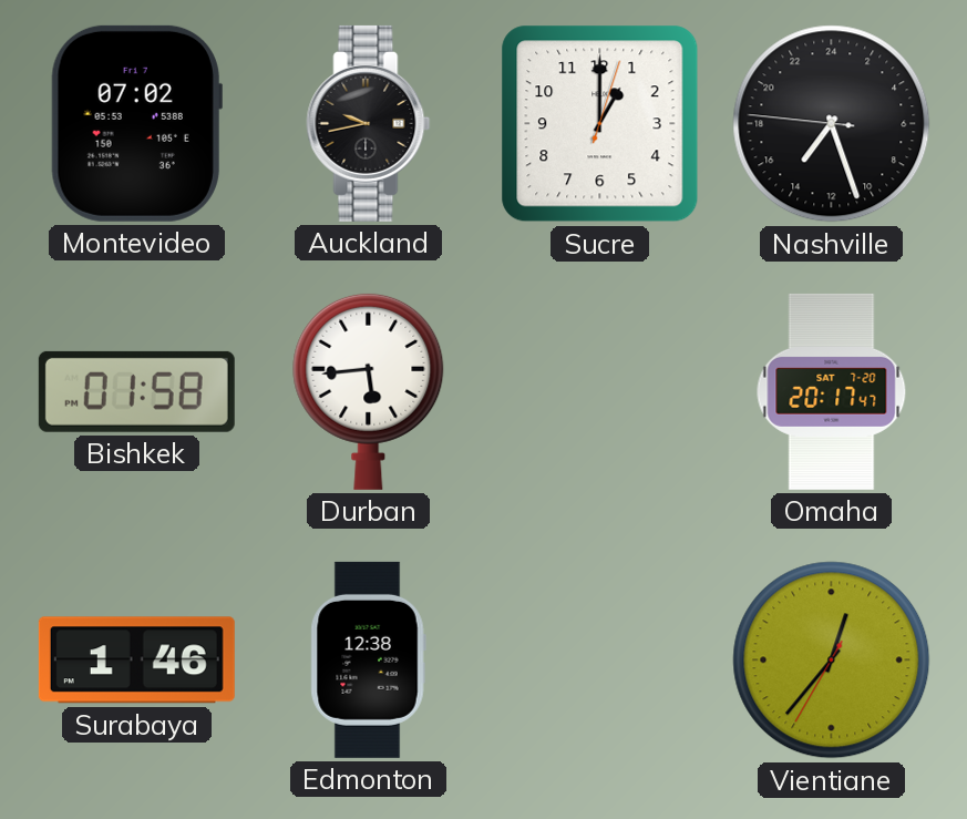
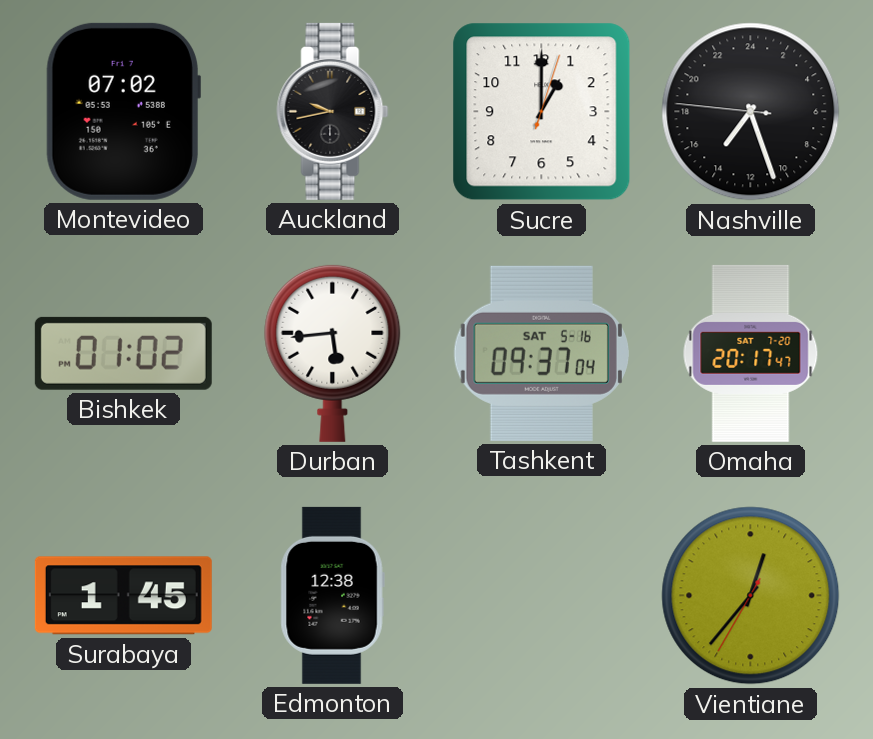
Bishkek: 01:58 -> 01:02 (123, 353)
Tashkent: none -> 09:37 (541, 353)
Surabaya: 1:46 -> 1:45 (123, 596)
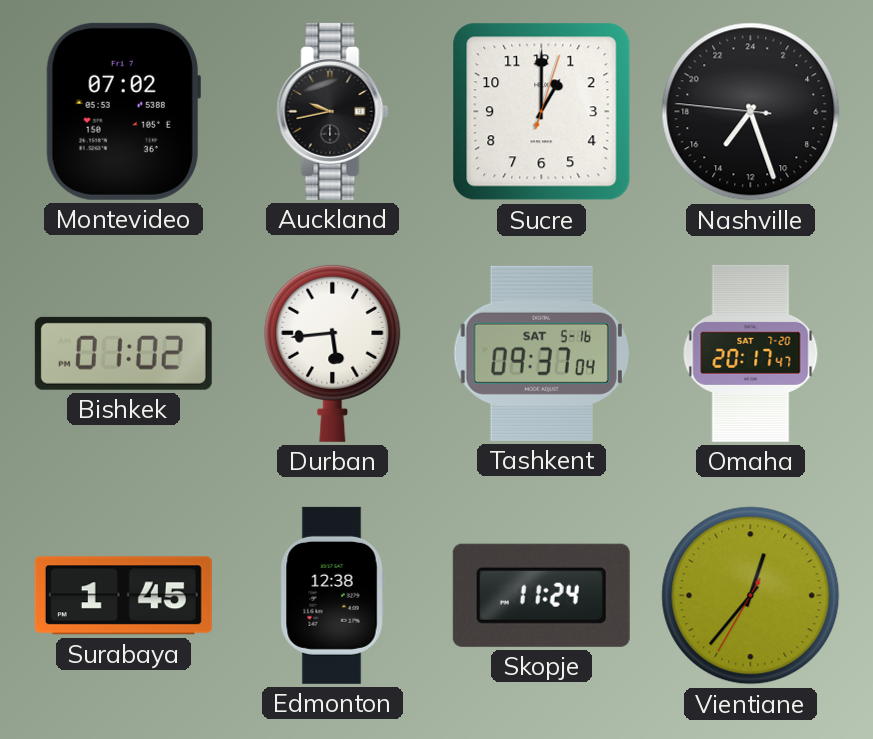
Skopje: none -> 11:24 (541, 595)
